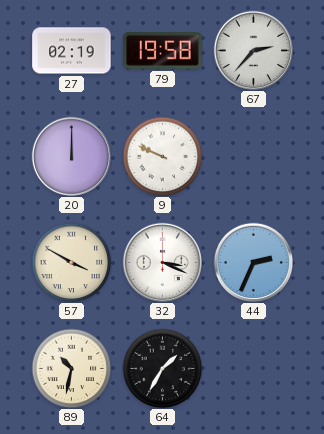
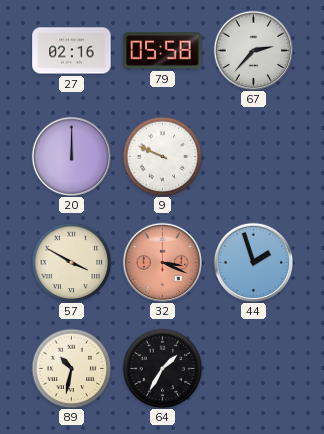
27: 02:19 -> 02:16 (72, 51)
79: 19:58 -> 05:58 (163, 51)
32 dial: white -> salmon (162, 262)
44: 2:34 -> 1:57 (253, 262)
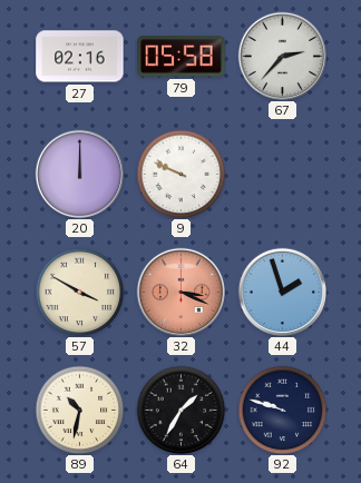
92: none -> 9:48 (282, 410)
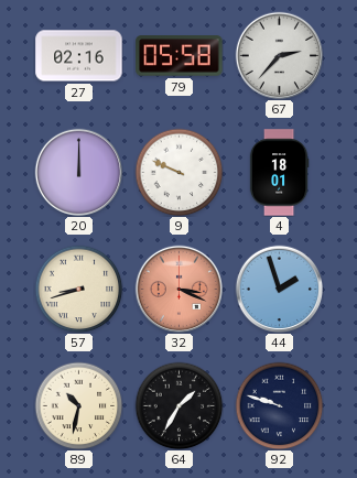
4: none -> 18:01 (279, 173)
57: 3:50 -> 8:42 (78, 289)
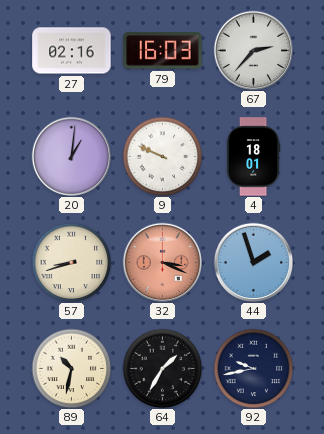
79: 05:58 -> 16:03 (163, 51)
20: 12:00 -> 1:01 (71, 156)
92: 9:48 -> 9:43 (253, 368)
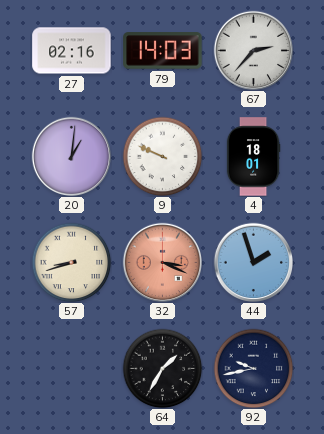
79: 16:03 -> 14:03 (163, 51)
89: 10:32 -> none (71, 368)
